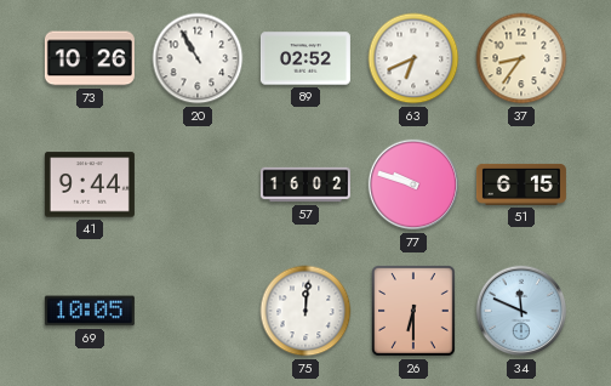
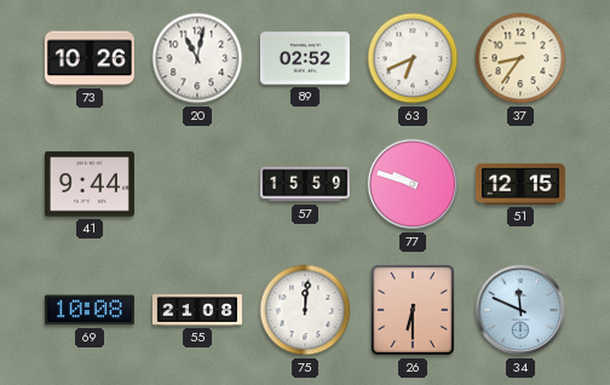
20: 10:55 -> 11:02 (197, 58)
57: 16:02 -> 15:59 (305, 184)
51: 6:15 -> 12:15 (520, 184)
69: 10:05 -> 10:08 (90, 310)
55: none -> 21:08 (197, 311)
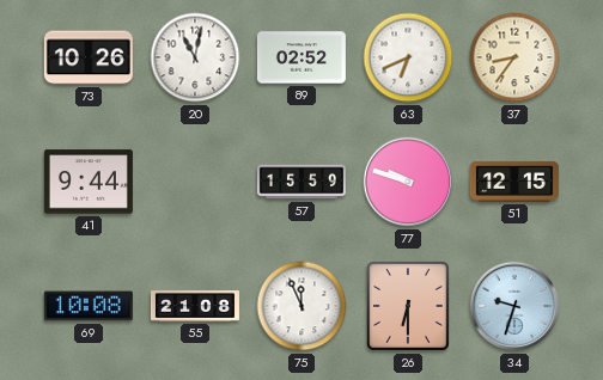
75: 12:01 -> 11:56 (301, 306)
34: 11:49 -> 9:33 (514, 306)
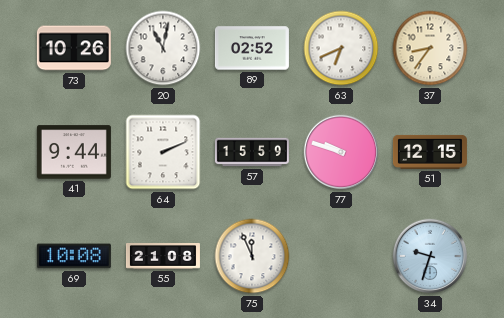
64: none -> 2:11 (163, 152)
26: 6:30 -> none (409, 307)
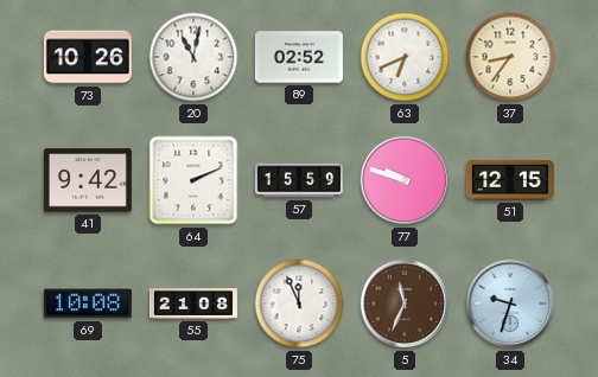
41: 9:44 -> 9:42 (88, 180)
5: none -> 11:34 (405, 303)
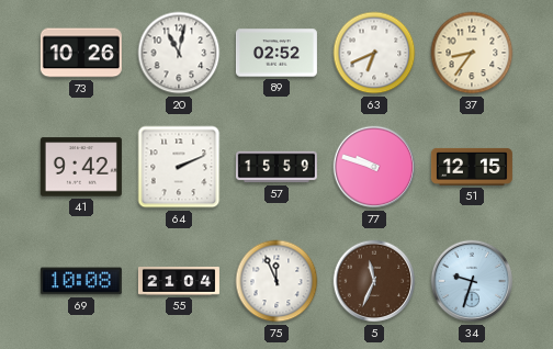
55: 21:08 -> 21:04 (179, 282)
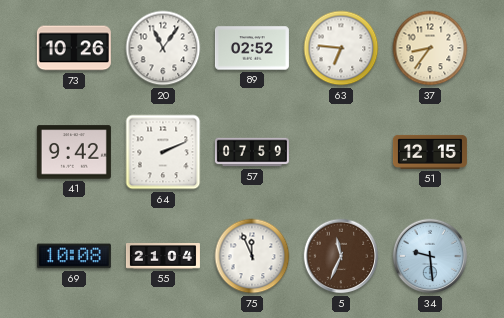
20: 11:02 -> 11:06 (163, 48)
63: 6:41 -> 6:46 (341, 48)
57: 15:59 -> 07:59 (252, 152)
77: 9:48 -> none (374, 167)
34: 9:33 -> 9:29 (430, 256)
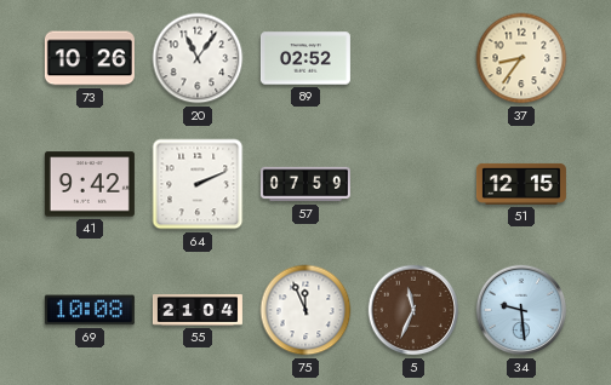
63: 6:46 -> none (341, 48)
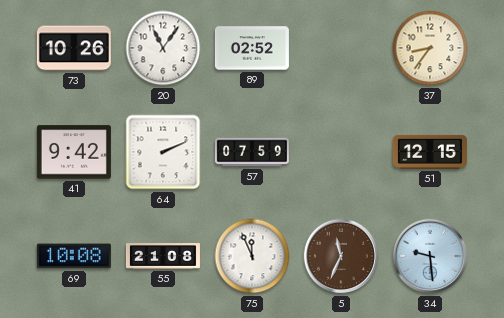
55: 21:04 -> 21:08 (163, 257)
